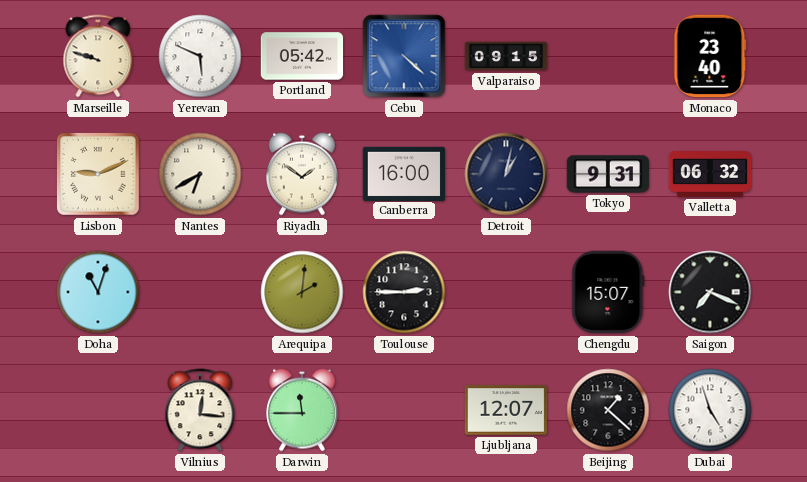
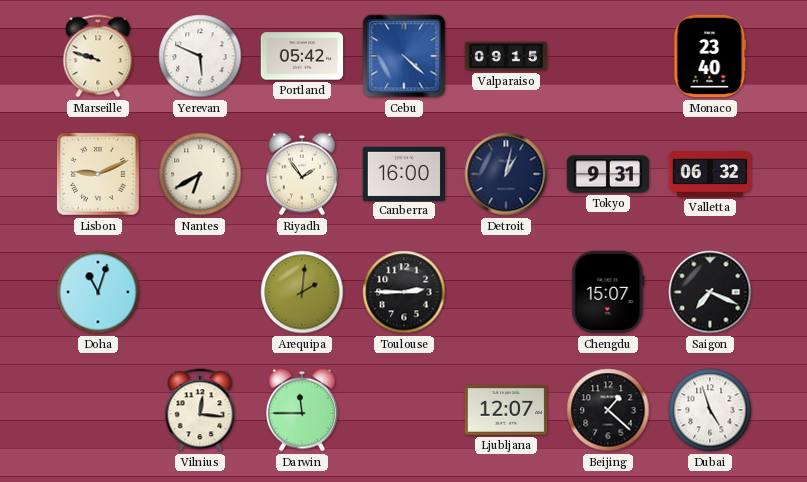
Riyadh: 1:51 -> 1:54 (303, 174)
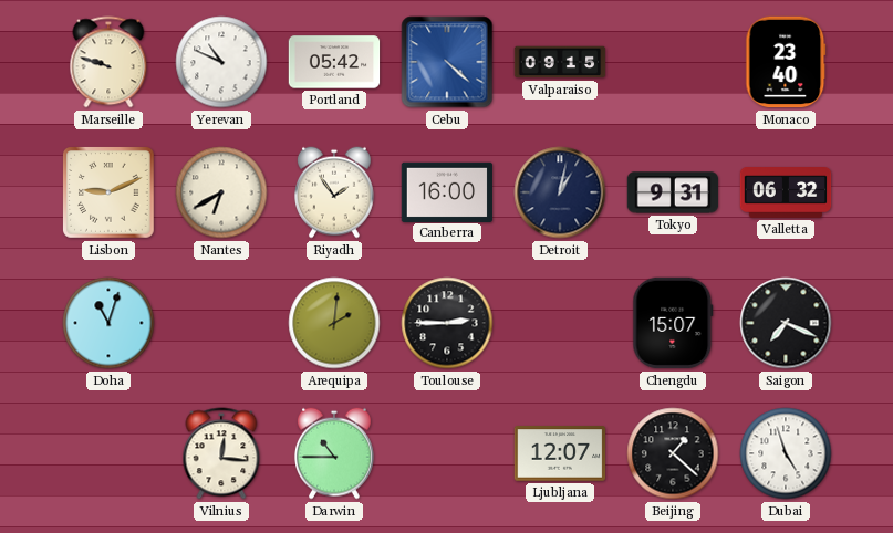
Yerevan: 5:49 -> 10:49 (221, 62)
Darwin: 11:45 -> 10:45 (335, 453)
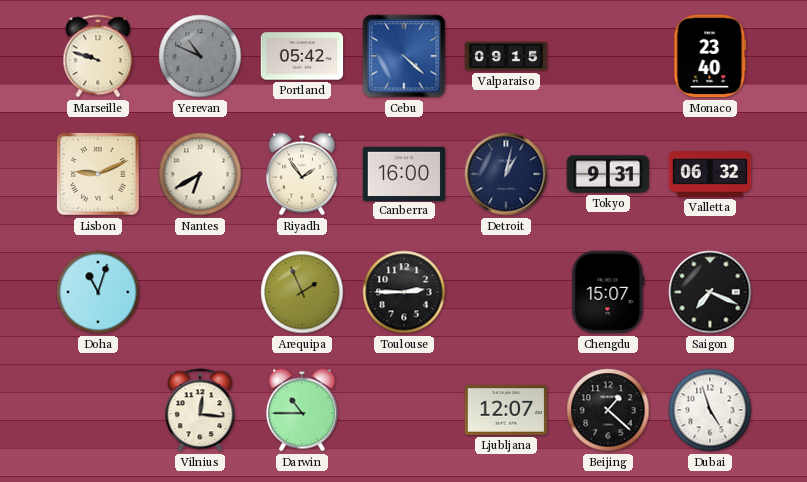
Yerevan dial: white -> grey (200, 56)
Arequipa: 2:01 -> 1:56 (302, 292)
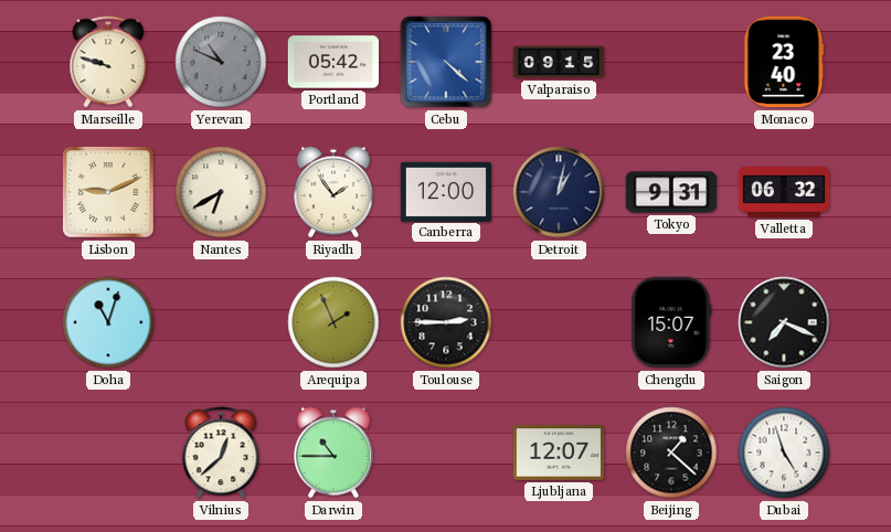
Canberra: 16:00 -> 12:00 (446, 191)
Vilnius: 12:16 -> 12:38 (221, 453)
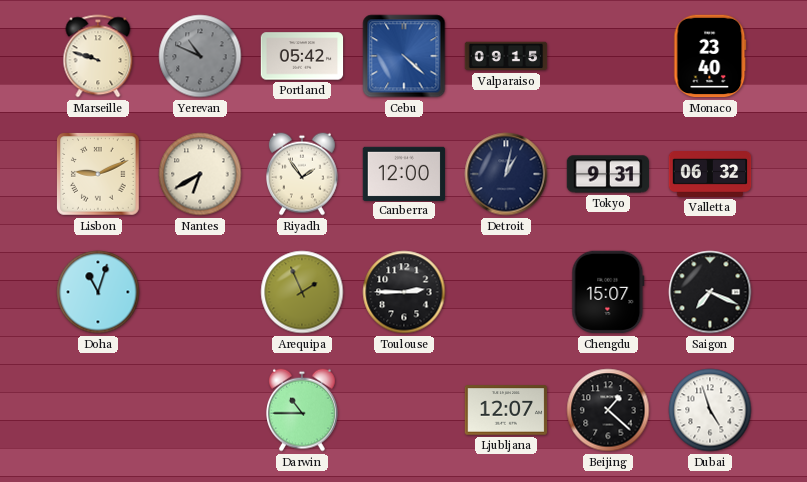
Vilnius: 12:38 -> none (221, 453)
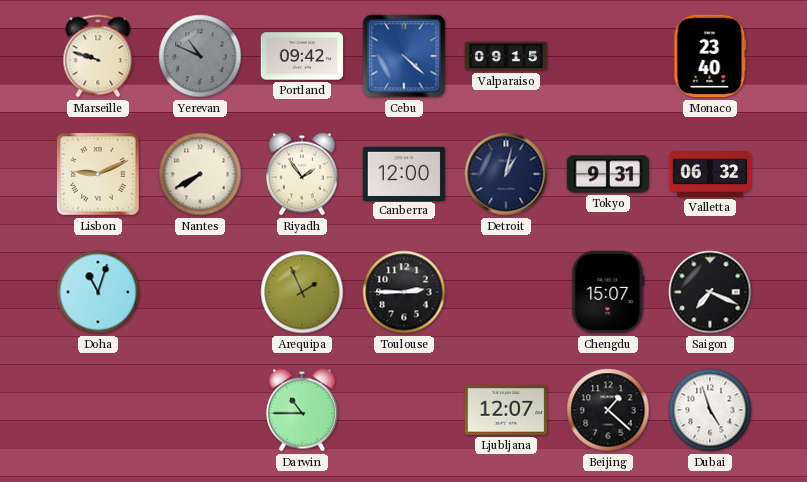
Portland: 05:42 -> 09:42 (302, 56)
Nantes: 6:40 -> 7:40 (200, 174)
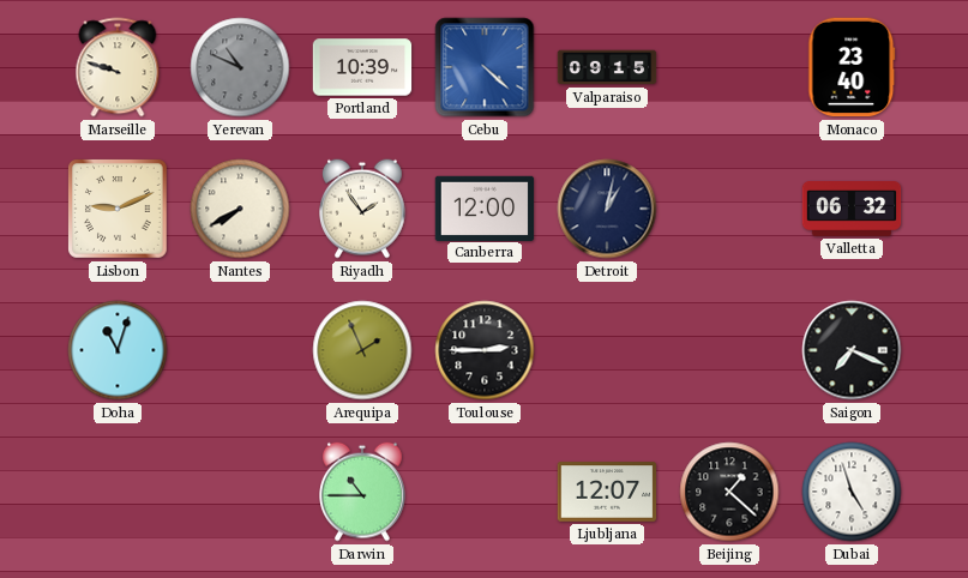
Portland: 09:42 -> 10:39 (362, 67)
Tokyo: 9:31 -> none (608, 174)
Chengdu: 15:07 -> none (608, 292)
